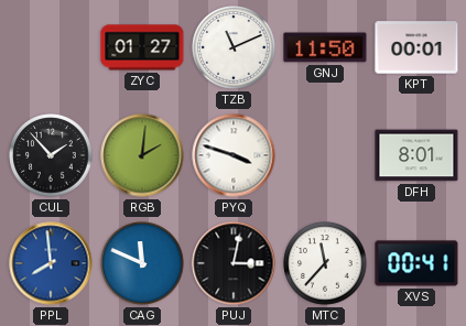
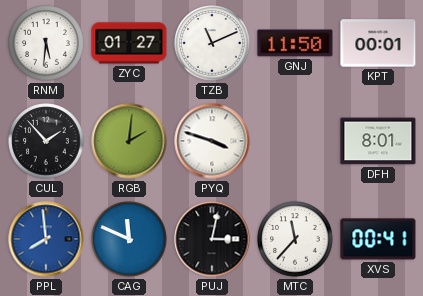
RNM: none -> 5:31 (46, 43)
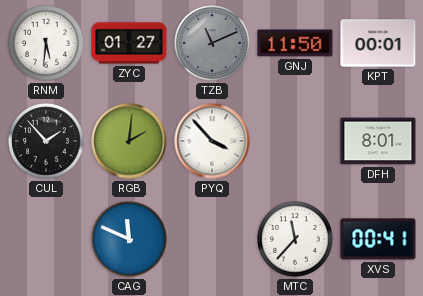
TZB dial: white -> grey (212, 43)
PYQ: 3:48 -> 3:53 (212, 141)
PPL: 7:59 -> none (46, 239)
PUJ: 3:02 -> none (212, 239)
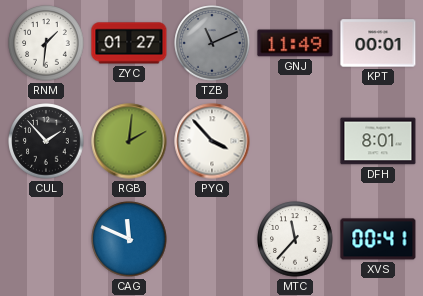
RNM: 5:31 -> 1:31 (46, 43)
GNJ: 11:50 -> 11:49 (295, 43)
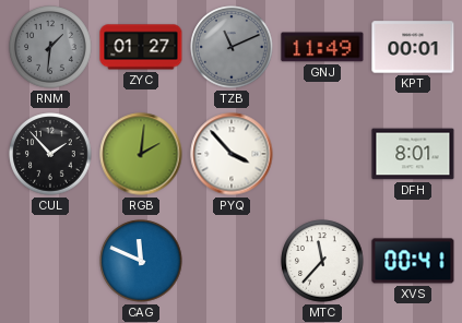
RNM dial: white -> grey (50, 47)
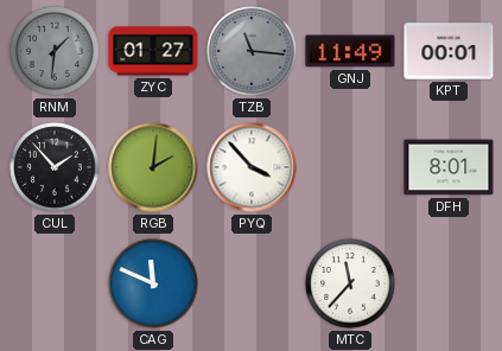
TZB: 11:11 -> 11:16 (252, 51)
XVS: 00:41 -> none (413, 261)
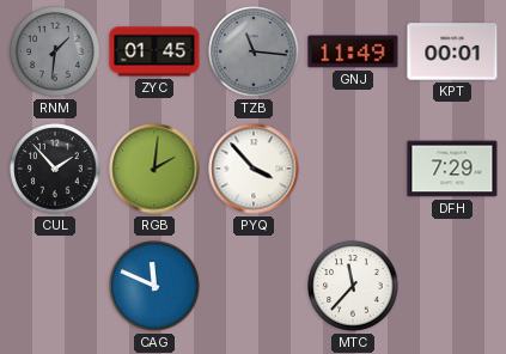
ZYC: 01:27 -> 01:45 (154, 51)
DFH: 8:01 -> 7:29 (452, 169)
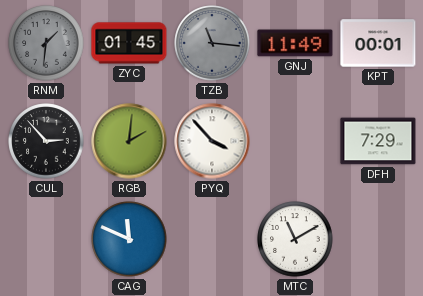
CUL: 1:53 -> 2:53 (46, 141)
MTC: 11:37 -> 11:10 (295, 239)
